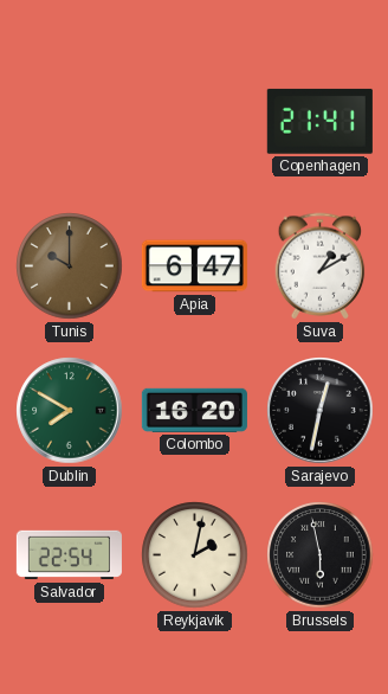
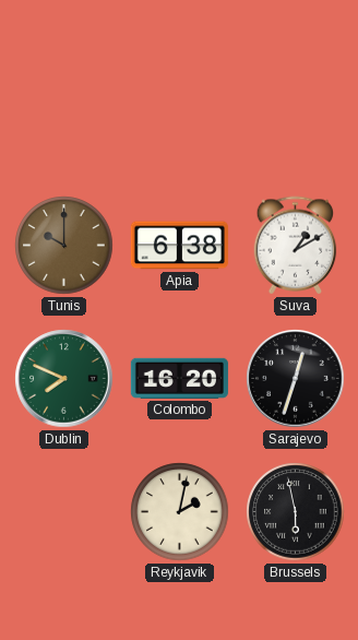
Copenhagen: 21:41 -> none (319, 121)
Apia: 6:47 -> 6:38 (179, 246)
Dublin: 7:50 -> 7:49 (64, 379)
Sarajevo: 12:32 -> 12:33 (296, 379)
Salvador: 22:54 -> none (69, 555)
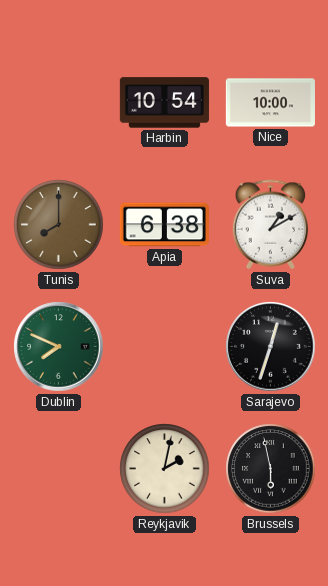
Harbin: none -> 10:54 (164, 103)
Nice: none -> 10:00 (270, 103)
Tunis: 10:00 -> 8:00 (59, 225)
Colombo: 16:20 -> none (179, 378)
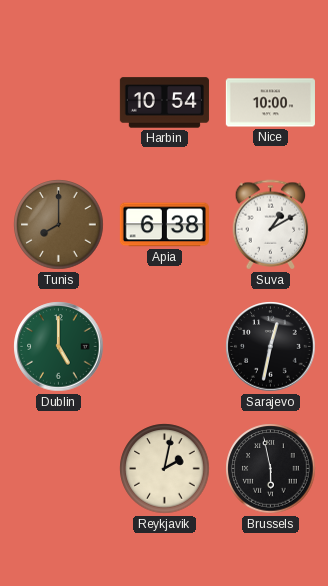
Dublin: 7:49 -> 5:00 (59, 347)
Sarajevo: 12:33 -> 12:32 (271, 347)
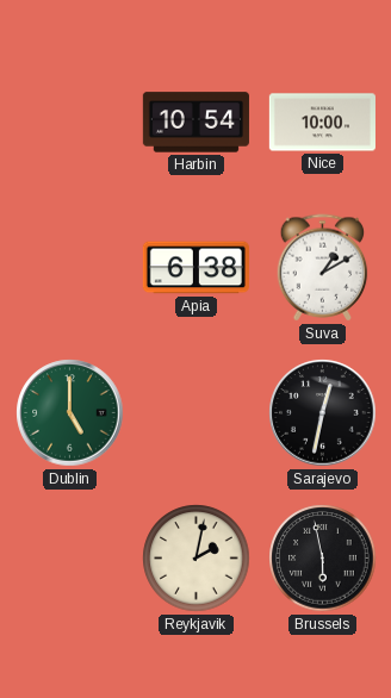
Tunis: 8:00 -> none (59, 225)
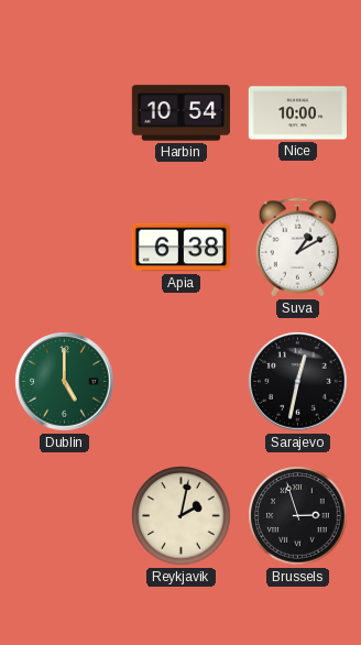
Brussels: 5:58 -> 2:57 (298, 516)
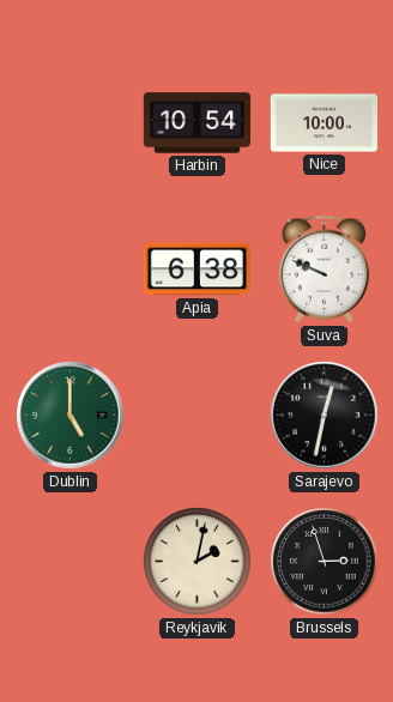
Suva: 1:10 -> 9:49 (325, 270)
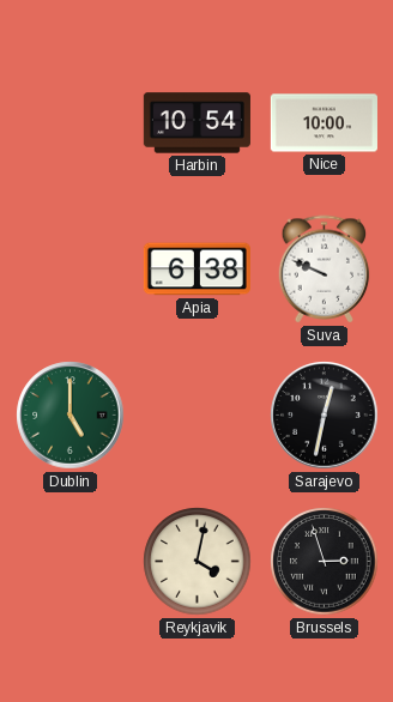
Reykjavik: 2:02 -> 4:02 (198, 562)
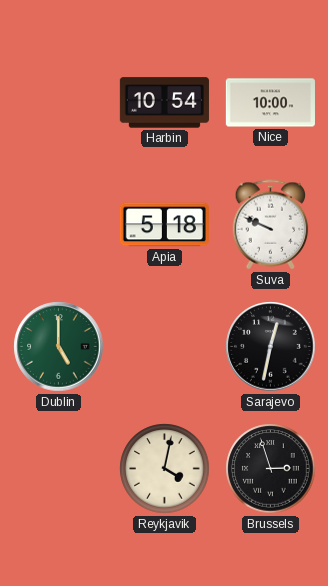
Apia: 6:38 -> 5:18 (164, 225)
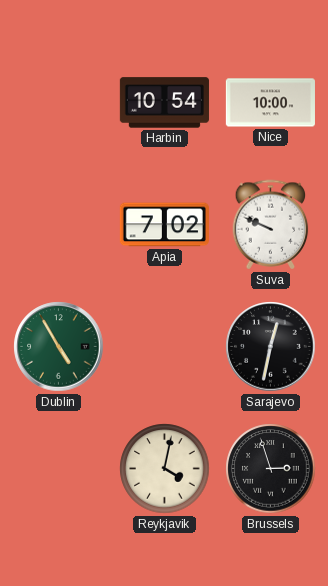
Apia: 5:18 -> 7:02 (164, 225)
Dublin: 5:00 -> 4:55 (59, 347)
